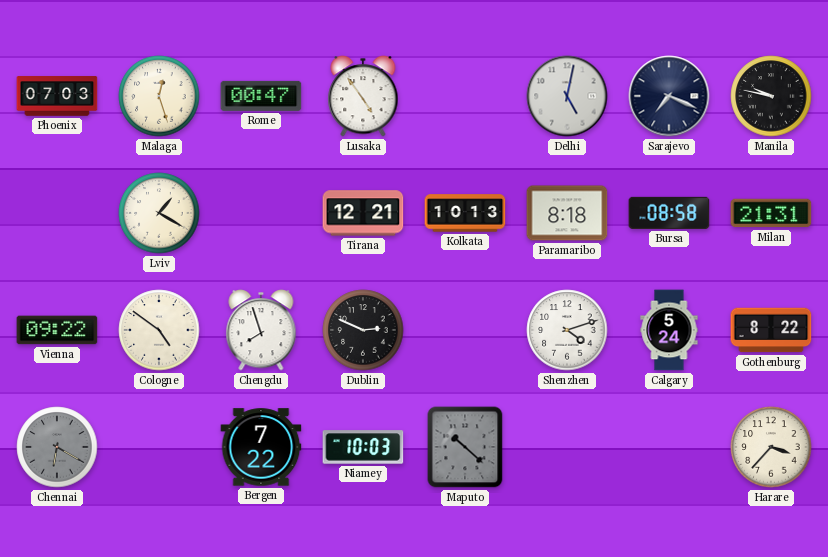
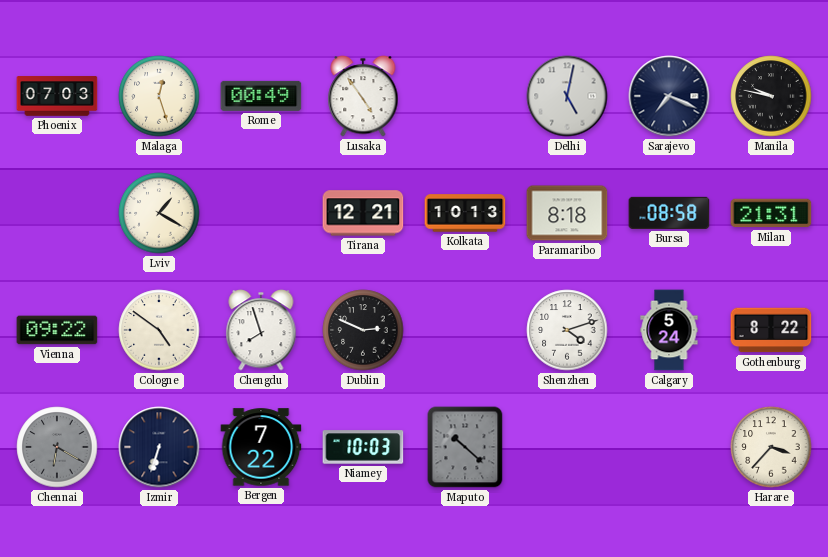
Rome: 00:47 -> 00:49 (261, 96)
Izmir: none -> 6:33 (159, 447)
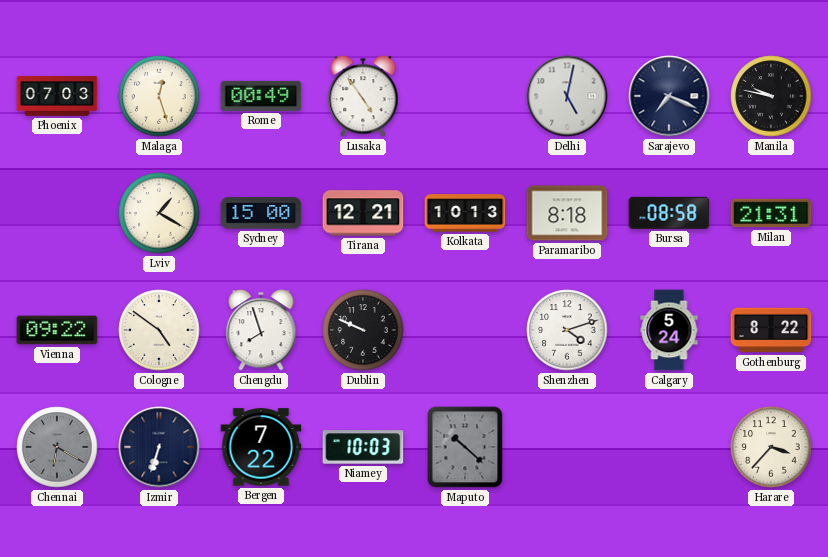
Sydney: none -> 15:00 (261, 213)
Dublin: 2:49 -> 9:49 (363, 330)
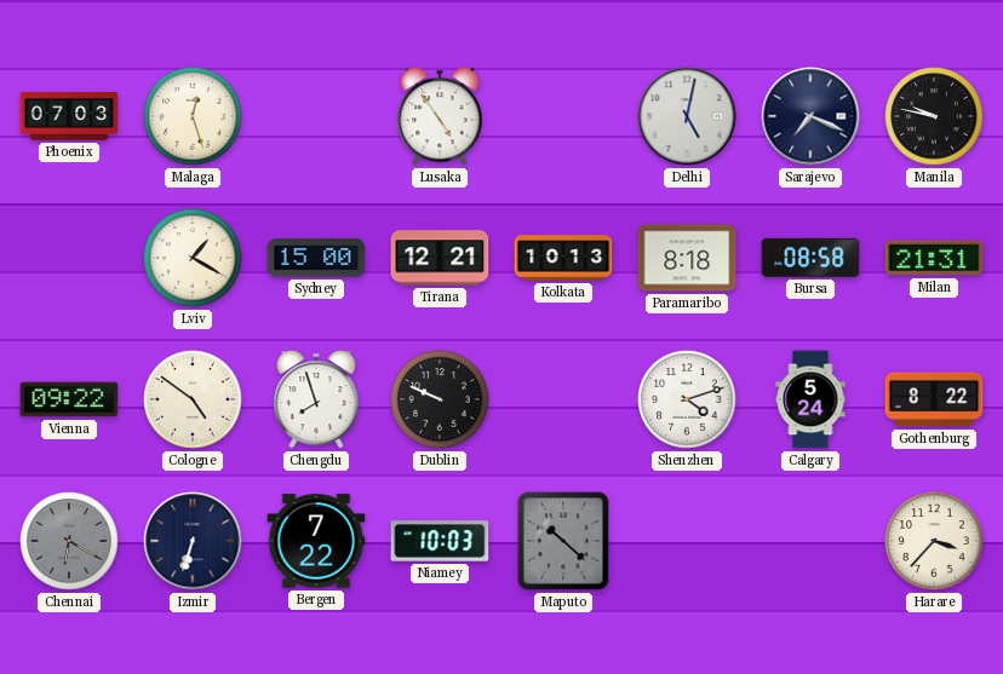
Rome: 00:49 -> none (261, 96)
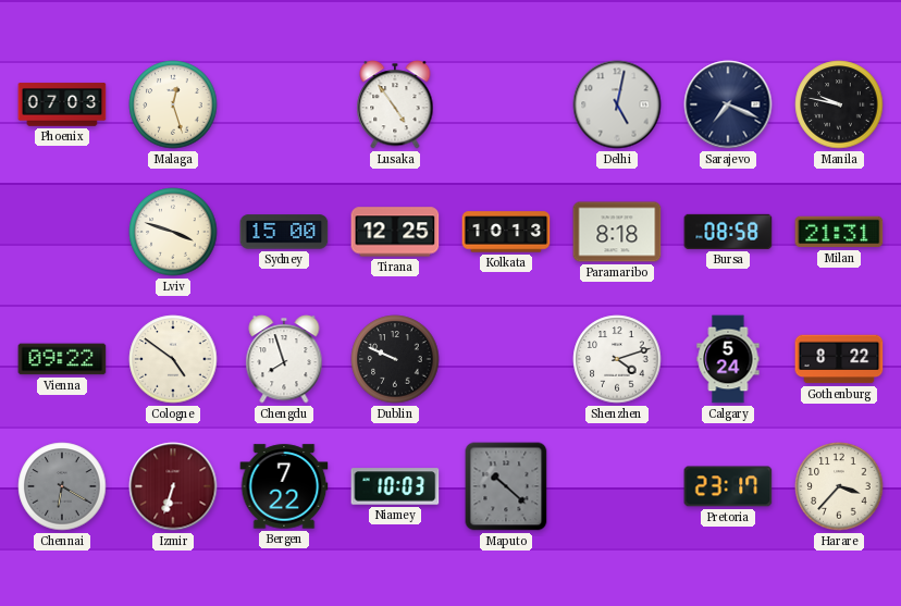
Lviv: 1:20 -> 3:48 (173, 232)
Tirana: 12:21 -> 12:25 (395, 232)
Izmir dial: navy -> burgundy (173, 486)
Pretoria: none -> 23:17 (728, 486)
